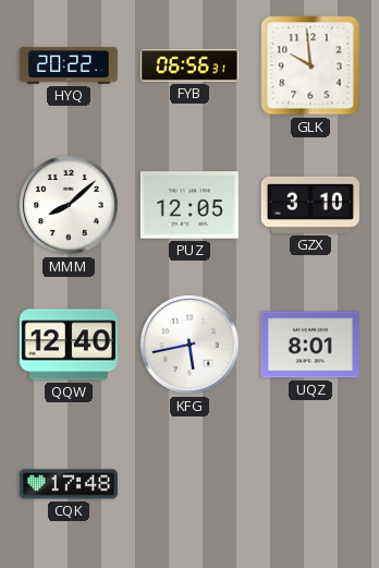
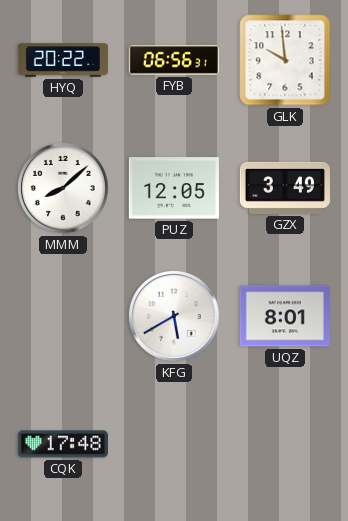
GZX: 3:10 -> 3:49 (285, 188)
QQW: 12:40 -> none (69, 345)
KFG: 5:43 -> 5:40 (174, 316)
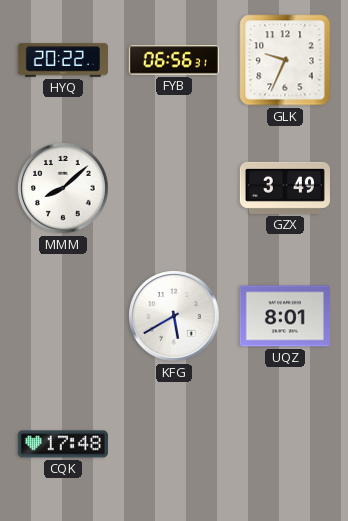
GLK: 9:59 -> 9:34 (285, 60)
PUZ: 12:05 -> none (174, 188)
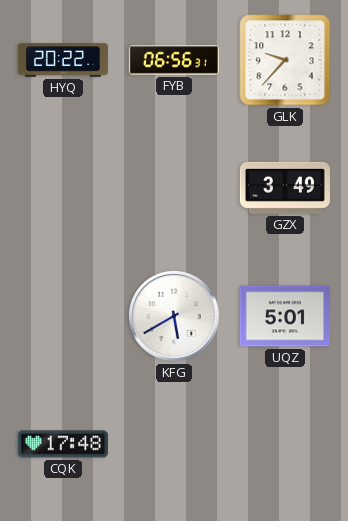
GLK: 9:34 -> 9:37 (285, 60)
MMM: 8:08 -> none (63, 188)
UQZ: 8:01 -> 5:01 (285, 316)
